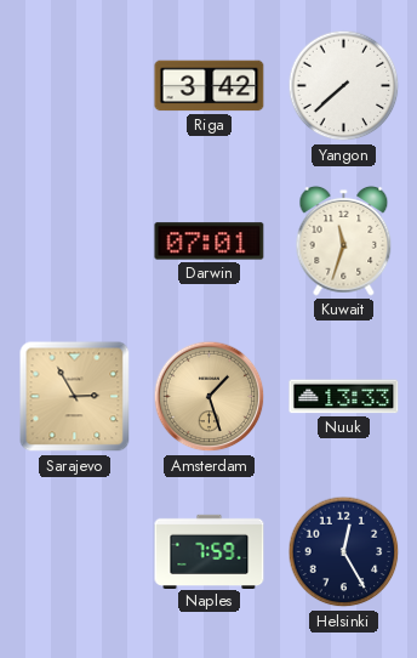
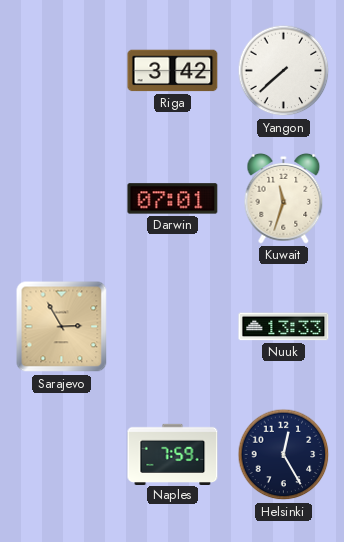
Amsterdam: 1:27 -> none (210, 397)
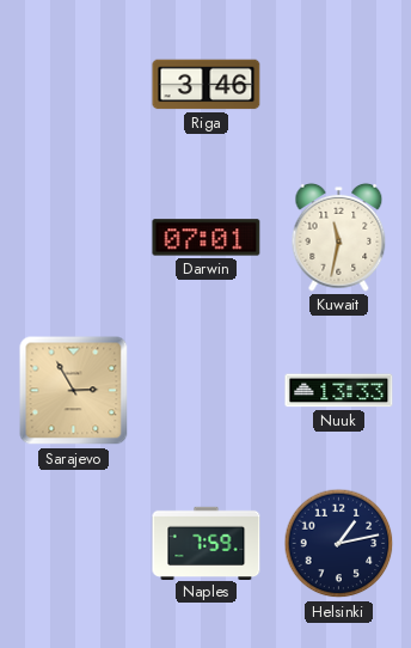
Riga: 3:42 -> 3:46 (207, 85)
Yangon: 7:38 -> none (284, 71)
Kuwait: 11:33 -> 11:32 (339, 237)
Helsinki: 12:25 -> 1:13 (339, 544)
